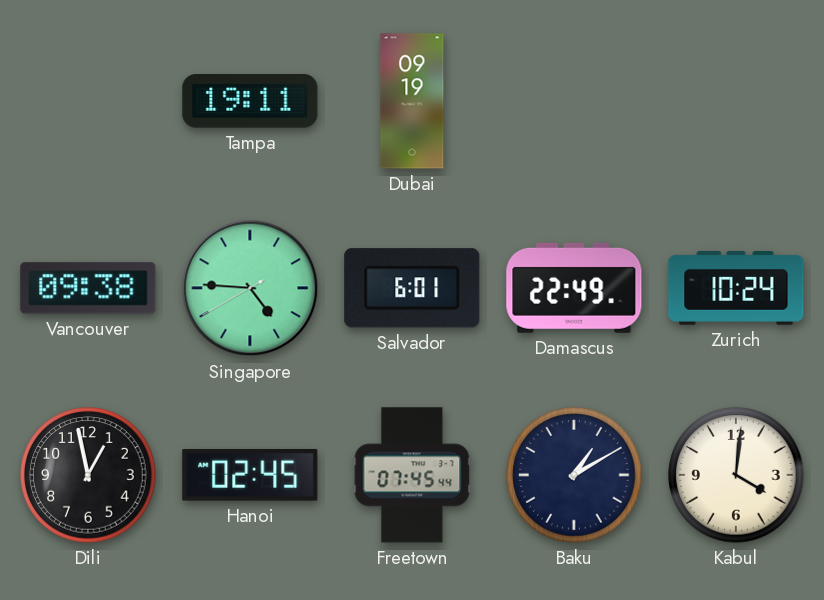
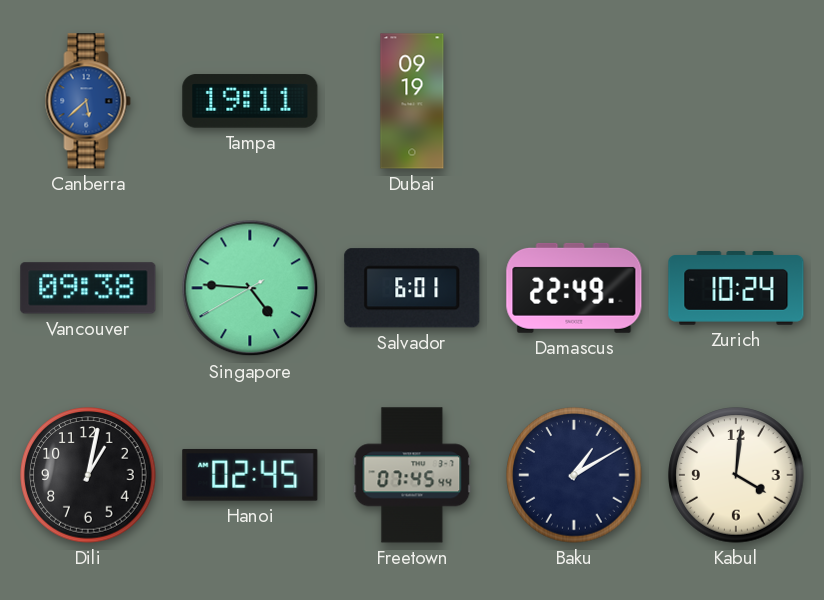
Canberra: none -> 5:38 (88, 101)
Dili: 12:58 -> 1:02 (88, 475)
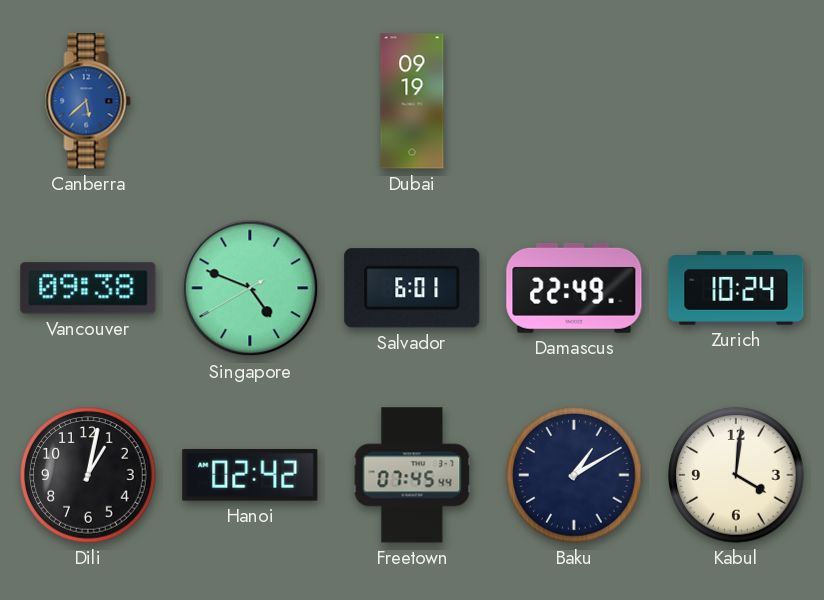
Tampa: 19:11 -> none (250, 101)
Singapore: 4:45 -> 4:48 (250, 288)
Hanoi: 02:45 -> 02:42 (250, 475)
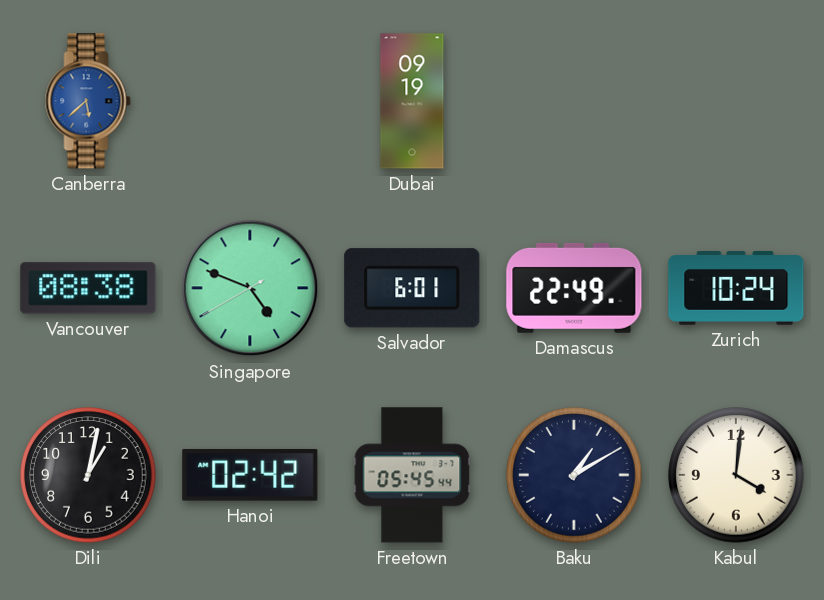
Vancouver: 09:38 -> 08:38 (88, 288)
Freetown: 07:45 -> 05:45 (412, 475)
